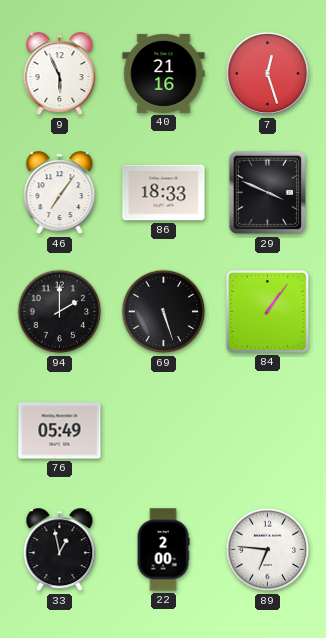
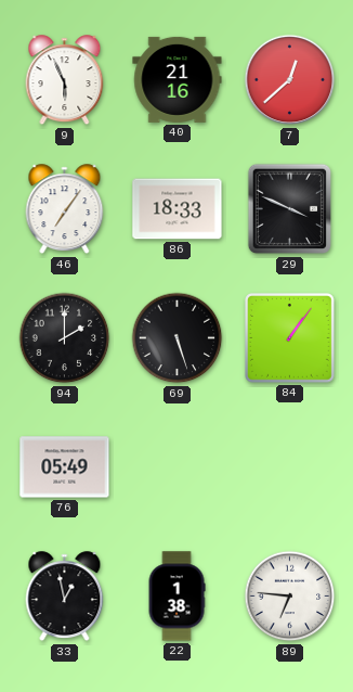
7: 12:27 -> 12:38 (290, 80)
22: 2:00 -> 1:38 (176, 597)
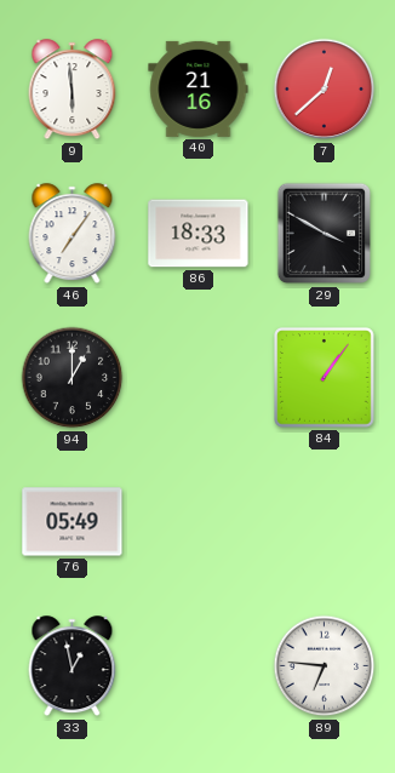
9: 5:56 -> 5:59 (73, 90)
29: 3:49 -> 3:50 (325, 234)
94: 2:00 -> 1:00 (73, 378)
69: 5:27 -> none (178, 338)
22: 1:38 -> none (176, 597)
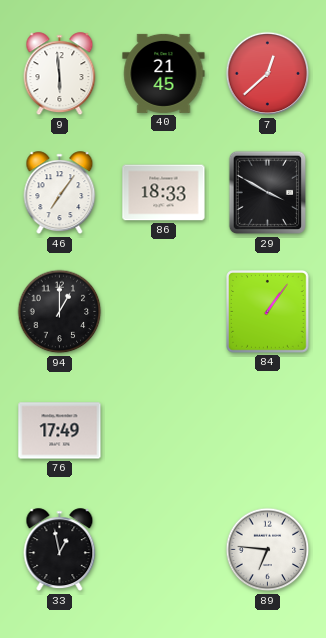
40: 21:16 -> 21:45 (164, 73)
76: 05:49 -> 17:49 (60, 431)
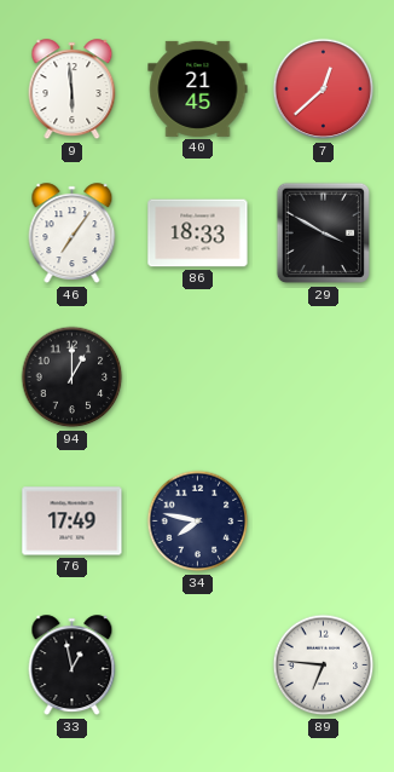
84: 1:06 -> none (268, 312)
34: none -> 7:47 (198, 522)
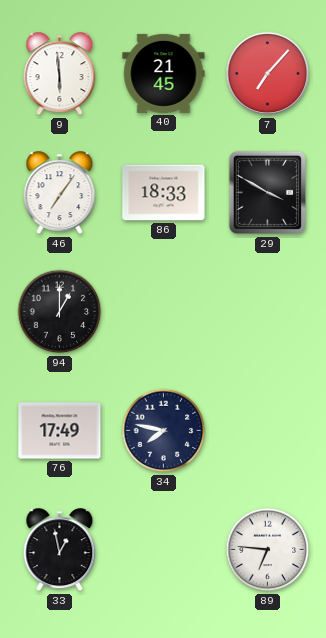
7: 12:38 -> 7:07 (268, 74)
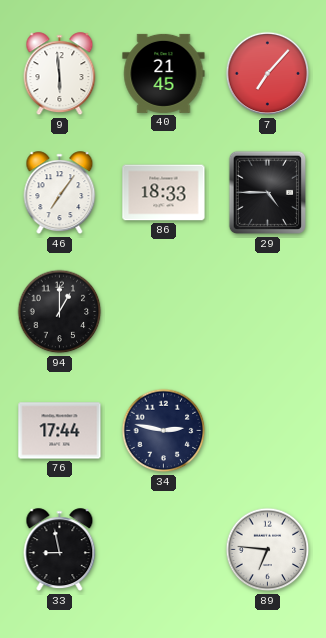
29: 3:50 -> 4:45 (268, 193)
76: 17:49 -> 17:44 (60, 431)
34: 7:47 -> 2:47 (164, 431)
33: 12:58 -> 8:58 (60, 550)
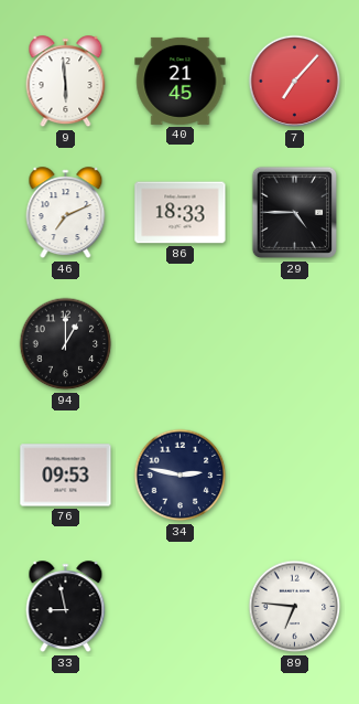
46: 7:06 -> 7:11 (66, 213)
76: 17:44 -> 09:53 (66, 476)
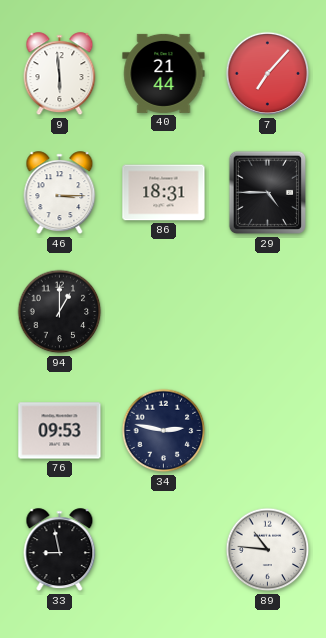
40: 21:45 -> 21:44 (164, 73)
46: 7:11 -> 3:15 (60, 193)
86: 18:33 -> 18:31 (164, 193)
89: 6:46 -> 10:46 (268, 550)
